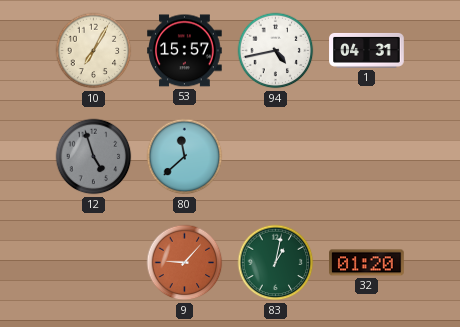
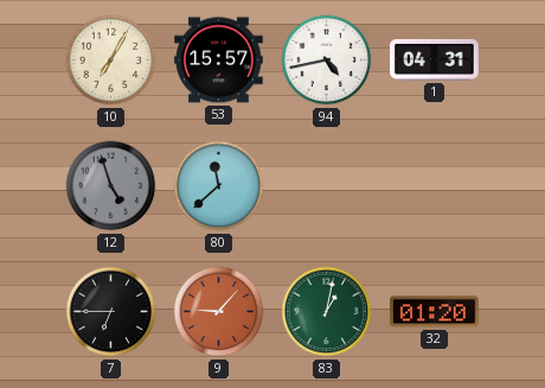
7: none -> 6:45 (111, 312)
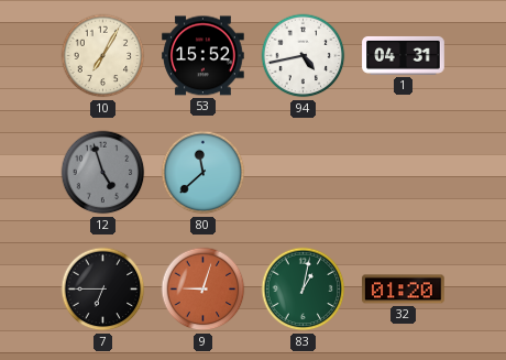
53: 15:57 -> 15:52 (204, 56)
9: 9:07 -> 9:03 (204, 290)
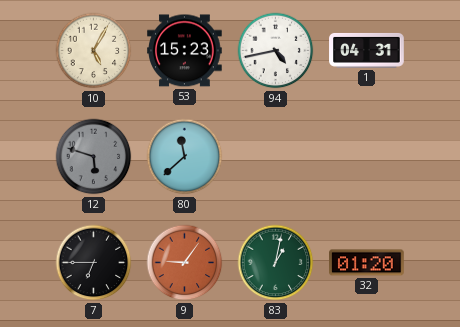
10: 7:05 -> 5:05 (94, 51)
53: 15:52 -> 15:23 (185, 51)
12: 4:57 -> 5:48 (94, 157)
9: 9:03 -> 9:06 (185, 263)
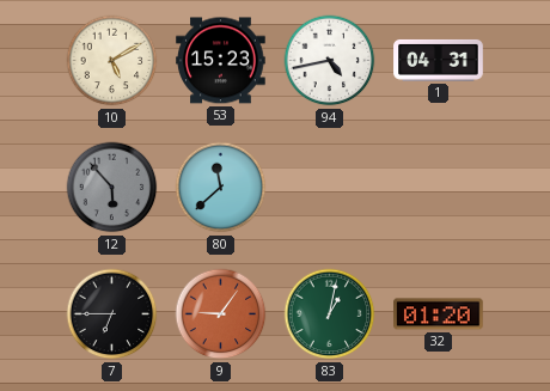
10: 5:05 -> 5:10 (112, 61)
12: 5:48 -> 5:53 (112, 188)
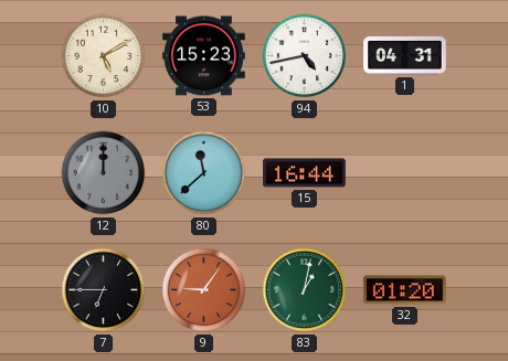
12: 5:53 -> 12:00 (104, 173)
15: none -> 16:44 (305, 173)
